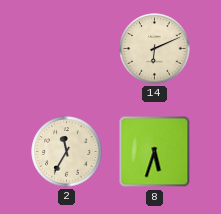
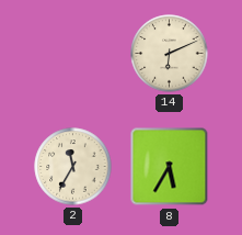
8: 5:33 -> 5:35 (170, 167)
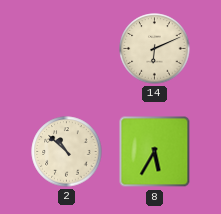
2: 11:35 -> 10:52 (67, 152)
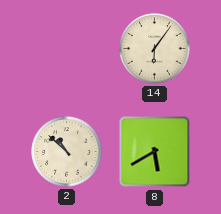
14: 6:11 -> 6:06 (155, 49)
8: 5:35 -> 5:40 (155, 152)
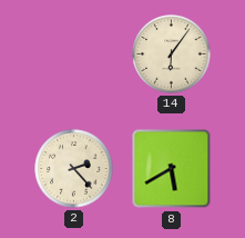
2: 10:52 -> 2:23 (74, 169)
